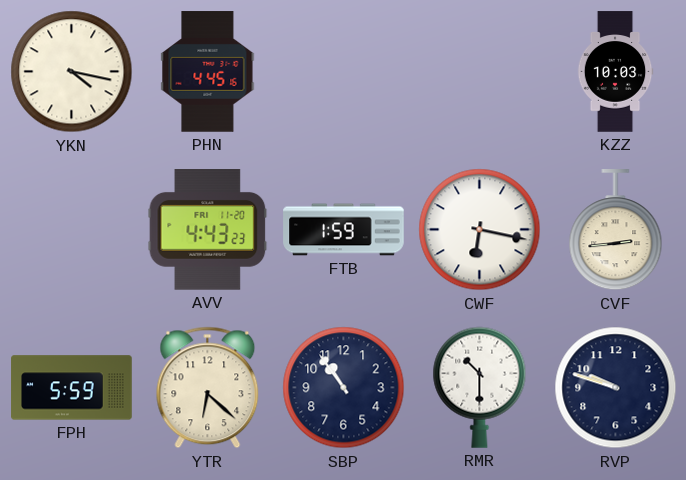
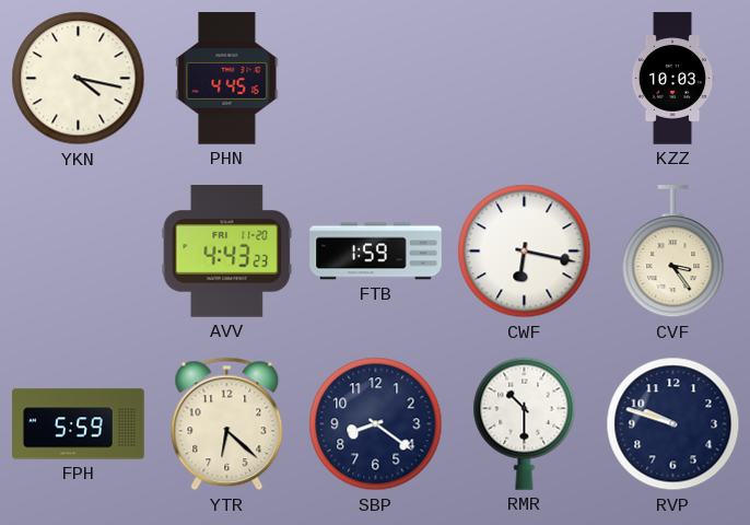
CVF: 2:44 -> 3:24 (673, 252)
SBP: 10:54 -> 8:21 (376, 424)
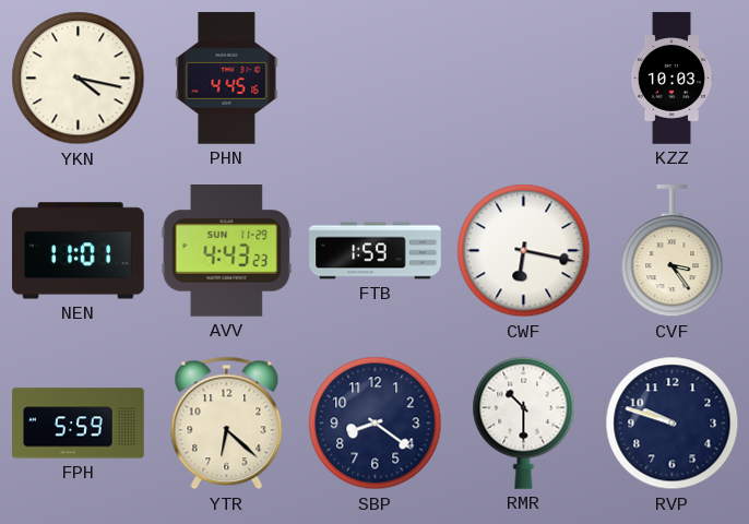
NEN: none -> 11:01 (79, 251)
AVV date: FRI 11-20 -> SUN 11-29 (227, 251)
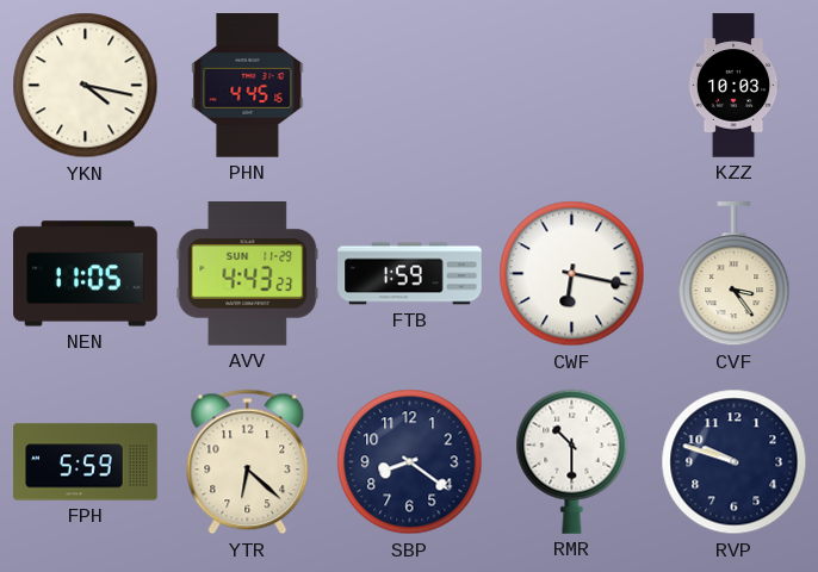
NEN: 11:01 -> 11:05 (86, 274)
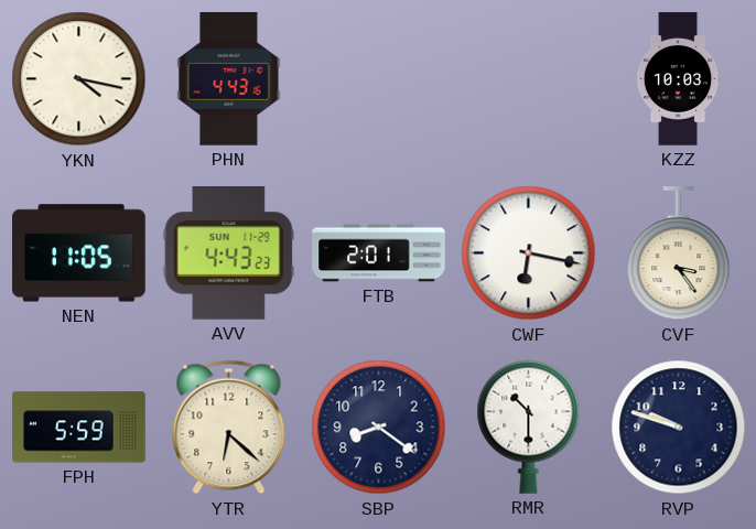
PHN: 4:45 -> 4:43 (229, 79)
FTB: 1:59 -> 2:01 (379, 253)
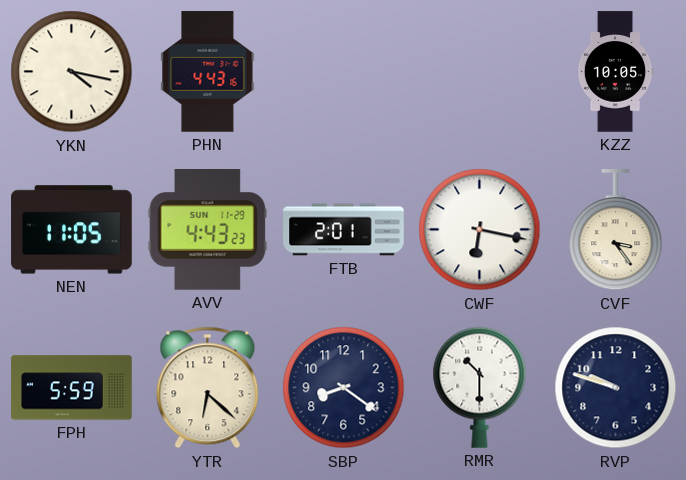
KZZ: 10:03 -> 10:05 (615, 72)
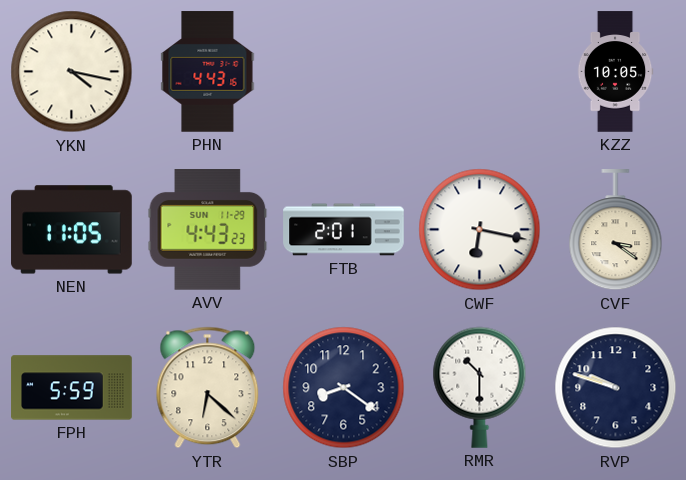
CVF: 3:24 -> 3:21 (616, 230)
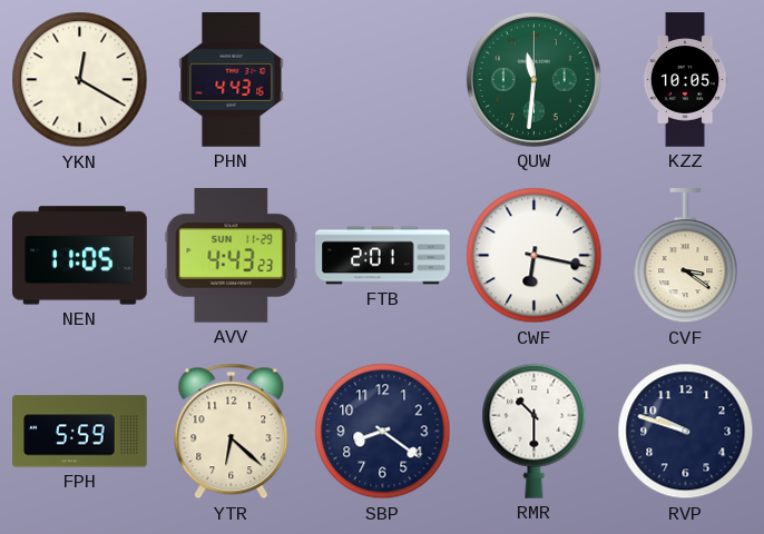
YKN: 4:17 -> 12:20 (80, 80)
QUW: none -> 11:31 (533, 79)
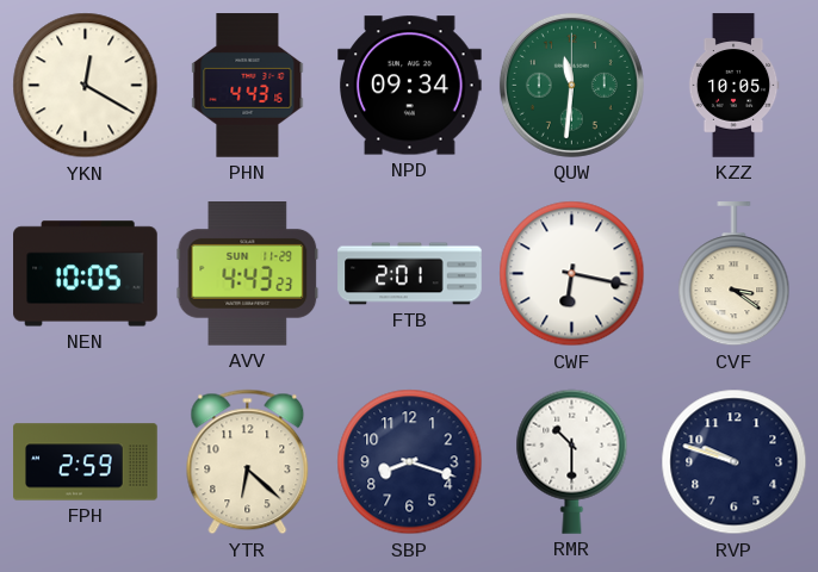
NPD: none -> 09:34 (410, 86)
NEN: 11:05 -> 10:05 (86, 274)
FPH: 5:59 -> 2:59 (86, 462)
SBP: 8:21 -> 8:18 (410, 462)
